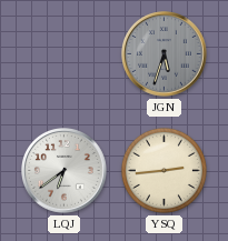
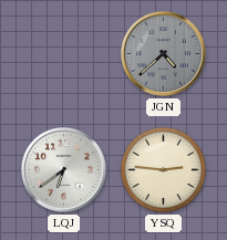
JGN: 5:33 -> 4:38 (164, 54)
YSQ: 2:44 -> 2:46 (163, 169)
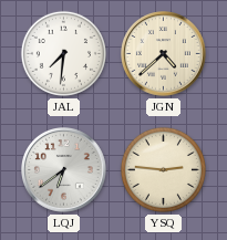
JAL: none -> 7:31 (63, 53)
JGN dial: grey -> cream (164, 54)
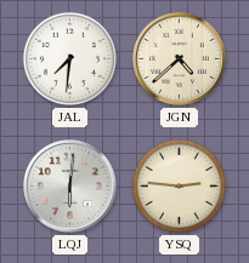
LQJ: 6:39 -> 6:01 (70, 187)
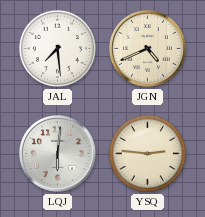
JAL: 7:31 -> 7:29 (57, 48)
JGN: 4:38 -> 4:41 (148, 49)
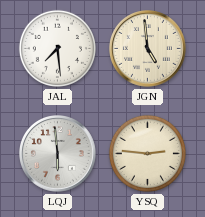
JGN: 4:41 -> 4:59 (148, 49)
LQJ: 6:01 -> 5:59 (58, 154)
